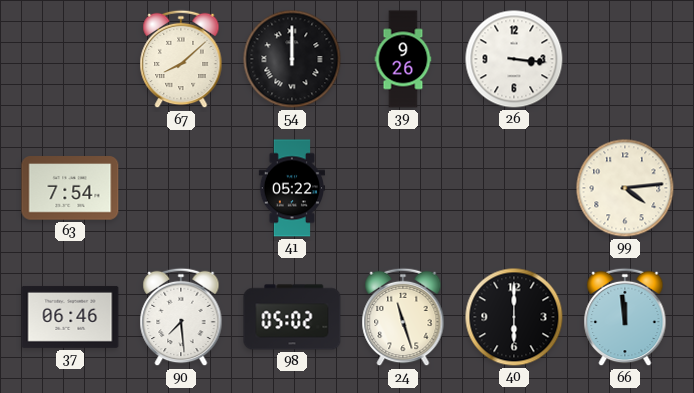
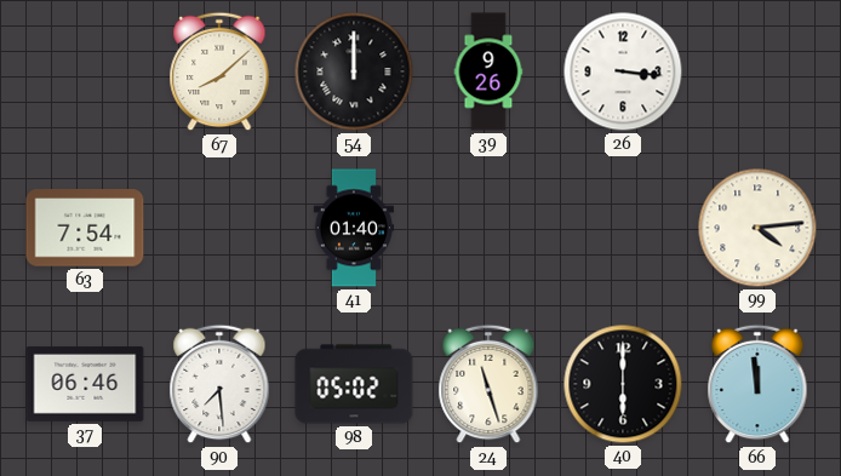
41: 05:22 -> 01:40 (354, 228)
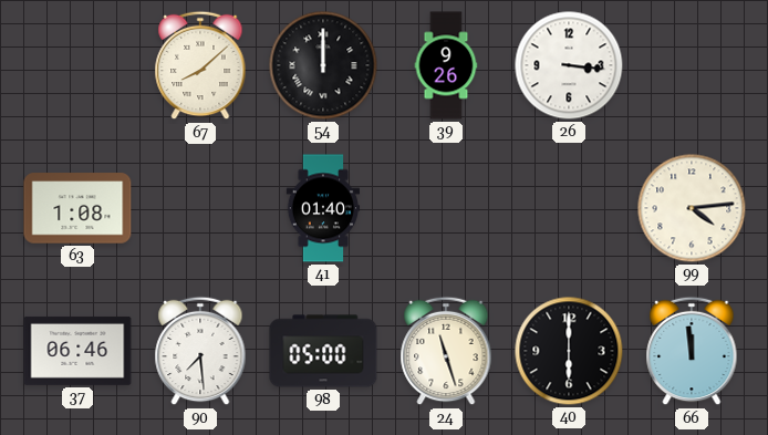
63: 7:54 -> 1:08 (77, 208)
98: 05:02 -> 05:00 (323, 351)
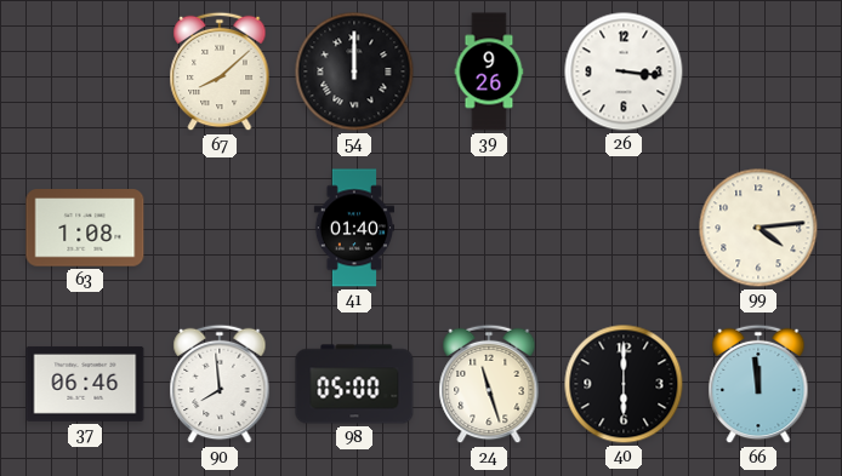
90: 7:29 -> 7:59 (220, 384)
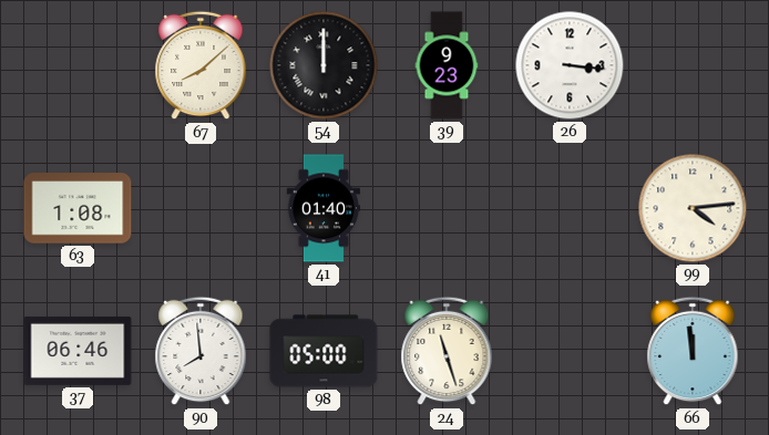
39: 9:26 -> 9:23 (447, 65)
40: 6:00 -> none (624, 384)
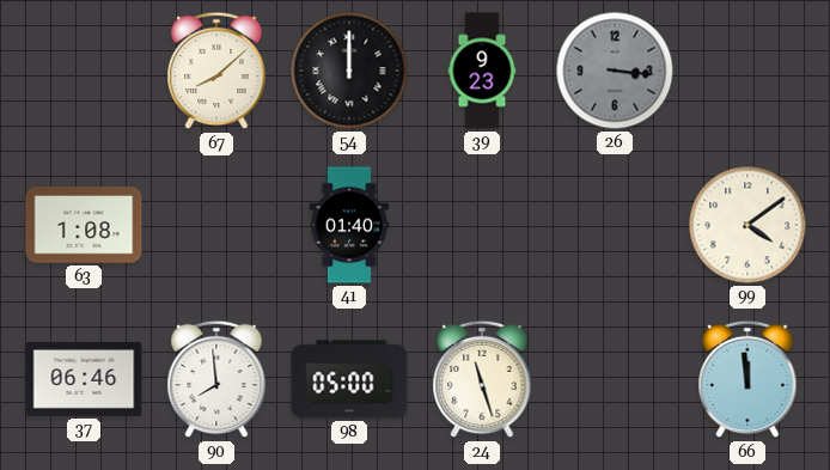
26 dial: white -> grey (615, 71)
99: 4:14 -> 4:09 (747, 225)
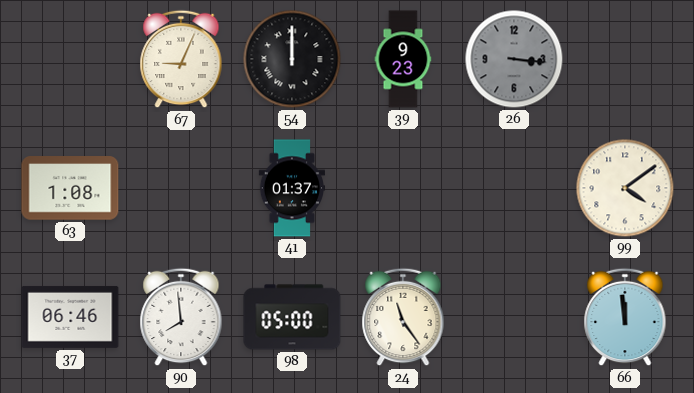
67: 8:08 -> 9:04 (181, 59)
41: 01:40 -> 01:37 (292, 188)
24: 11:27 -> 11:24 (403, 317)
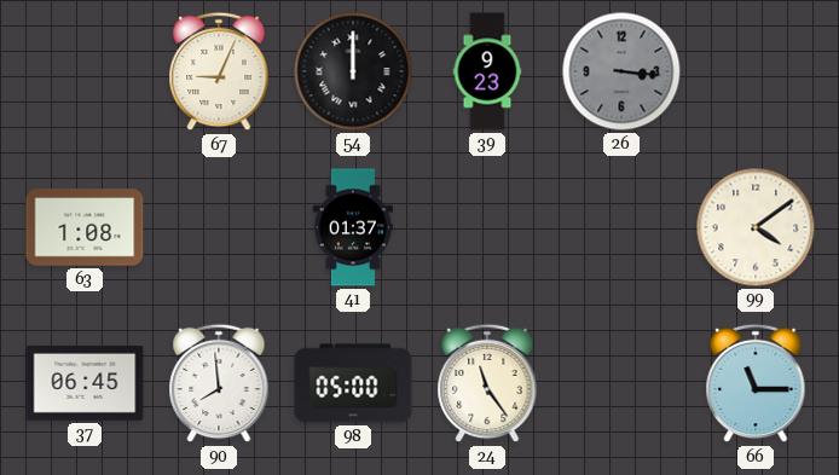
37: 06:46 -> 06:45 (85, 383)
66: 11:59 -> 11:15 (756, 383)
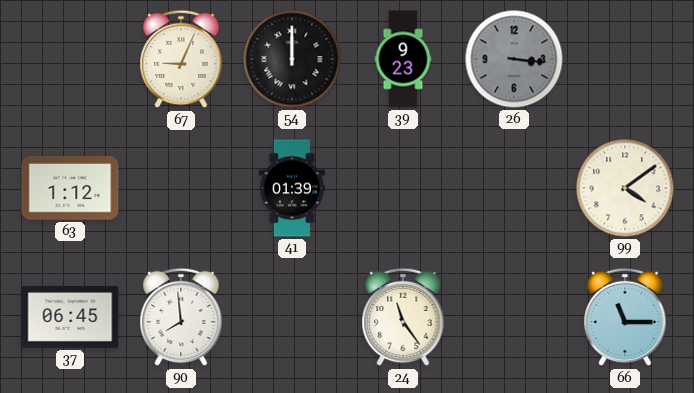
63: 1:08 -> 1:12 (70, 188)
41: 01:37 -> 01:39 (292, 188)
98: 05:00 -> none (353, 383)
